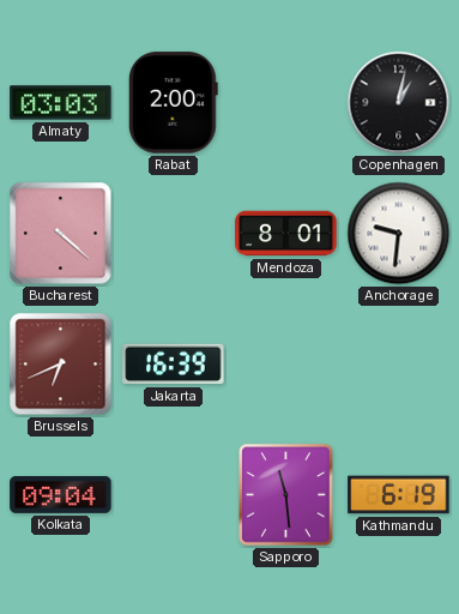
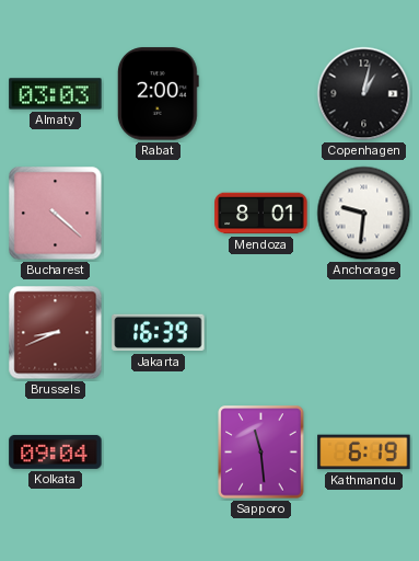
Brussels: 6:41 -> 8:41 (56, 333)
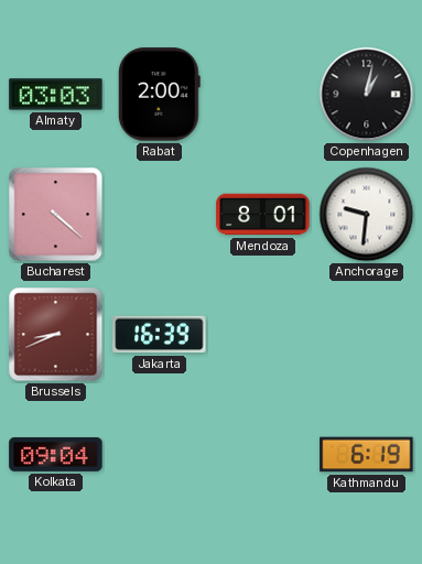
Sapporo: 11:29 -> none (261, 453)
